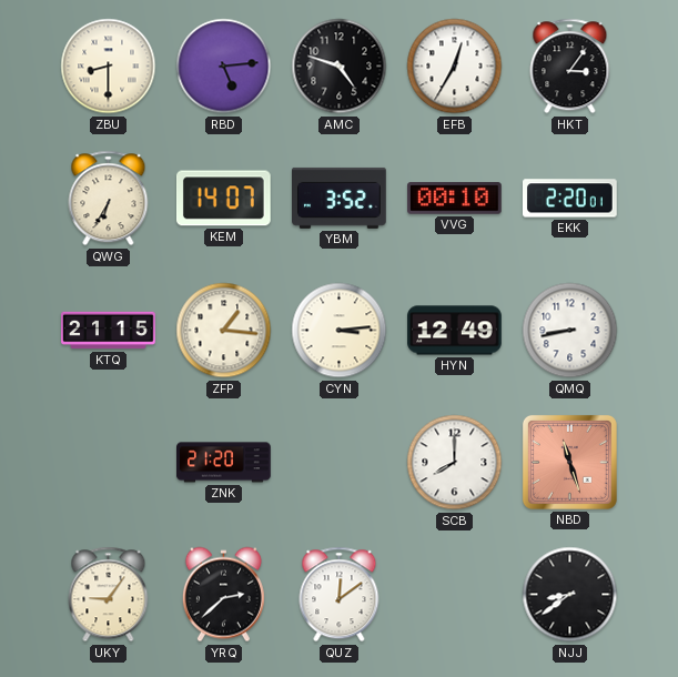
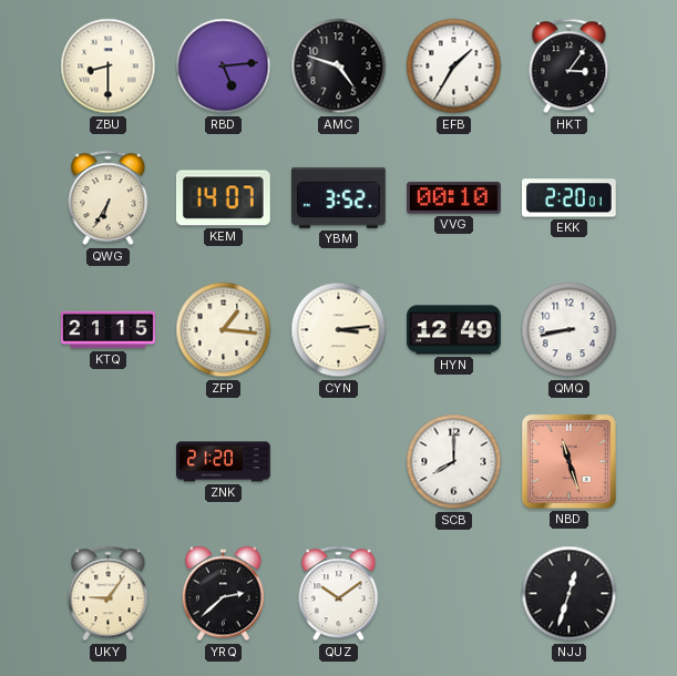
EFB: 12:35 -> 1:35 (454, 66)
QUZ: 12:09 -> 10:09 (339, 594)
NJJ: 8:39 -> 12:33 (570, 594)
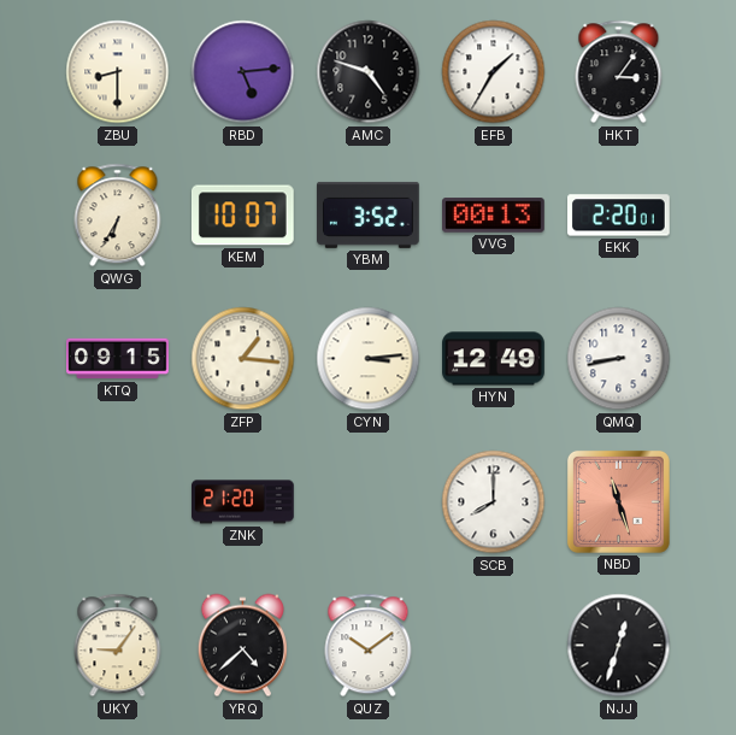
KEM: 14:07 -> 10:07 (242, 216)
VVG: 00:10 -> 00:13 (494, 216)
KTQ: 21:15 -> 09:15 (118, 359)
YRQ: 2:38 -> 4:38 (242, 646)
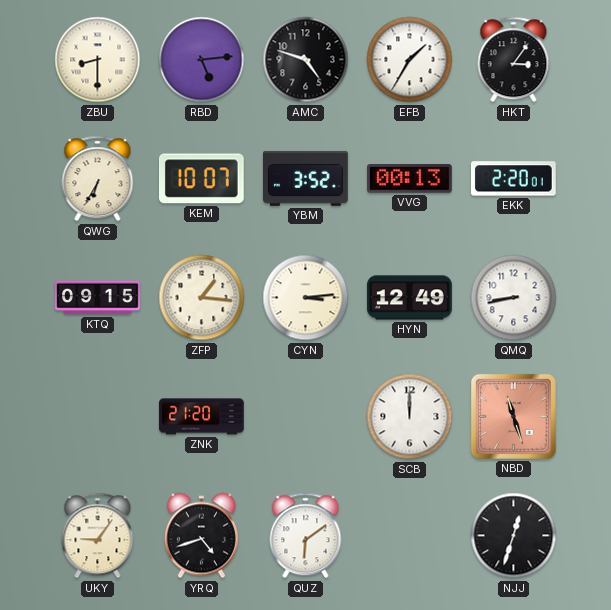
SCB: 8:00 -> 12:00 (410, 417)
YRQ: 4:38 -> 4:42 (201, 536)
QUZ: 10:09 -> 6:09 (306, 536)
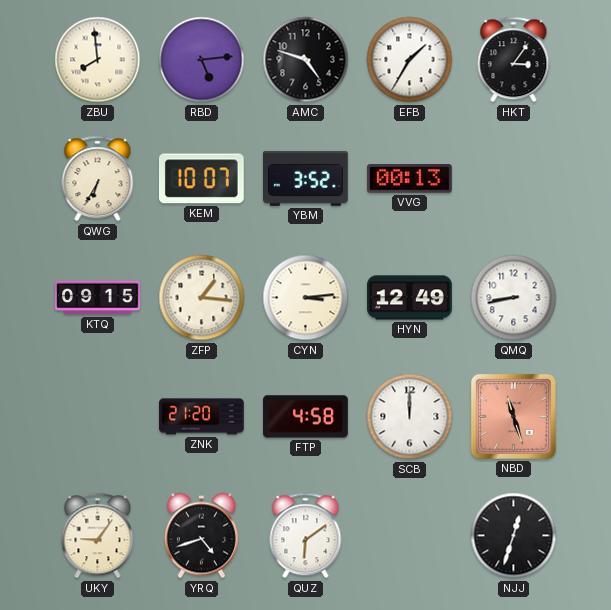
ZBU: 8:30 -> 7:59 (98, 60)
EKK: 2:20 -> none (514, 179)
FTP: none -> 4:58 (306, 417)
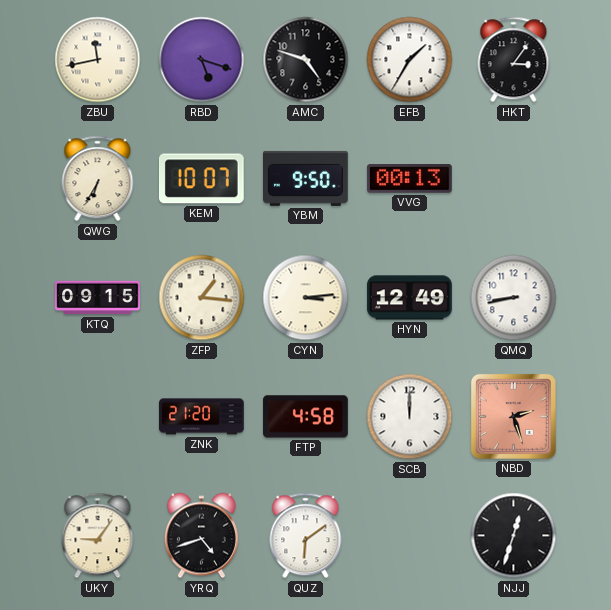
ZBU: 7:59 -> 11:43 (98, 60)
RBD: 5:14 -> 5:18 (202, 60)
YBM: 3:52 -> 9:50 (306, 178)
NBD: 11:27 -> 2:27 (513, 416)
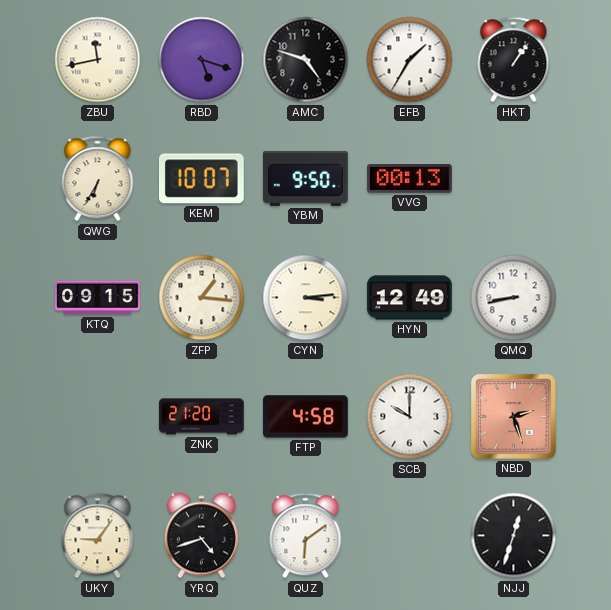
HKT: 3:06 -> 1:06 (514, 60)
SCB: 12:00 -> 10:00 (410, 417)
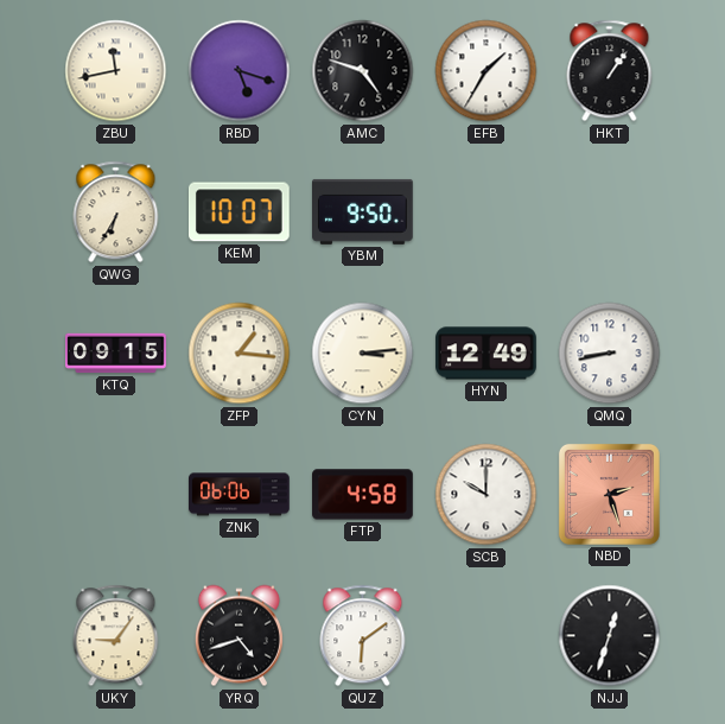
VVG: 00:13 -> none (410, 179)
ZNK: 21:20 -> 06:06 (240, 495)
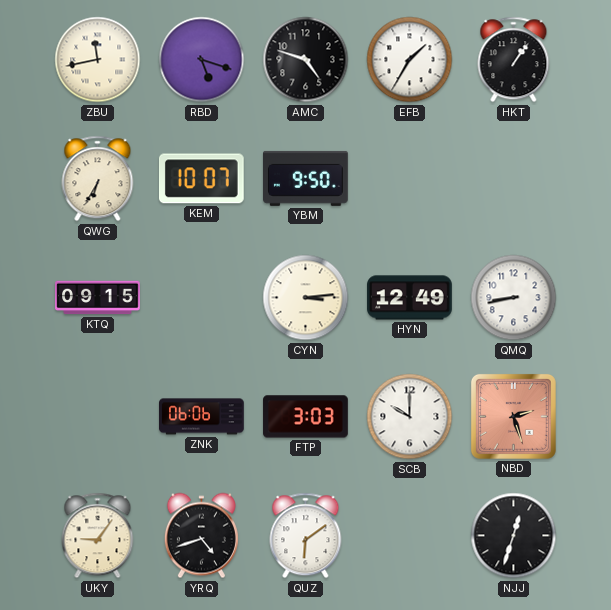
ZFP: 1:16 -> none (240, 354)
FTP: 4:58 -> 3:03 (306, 417)
